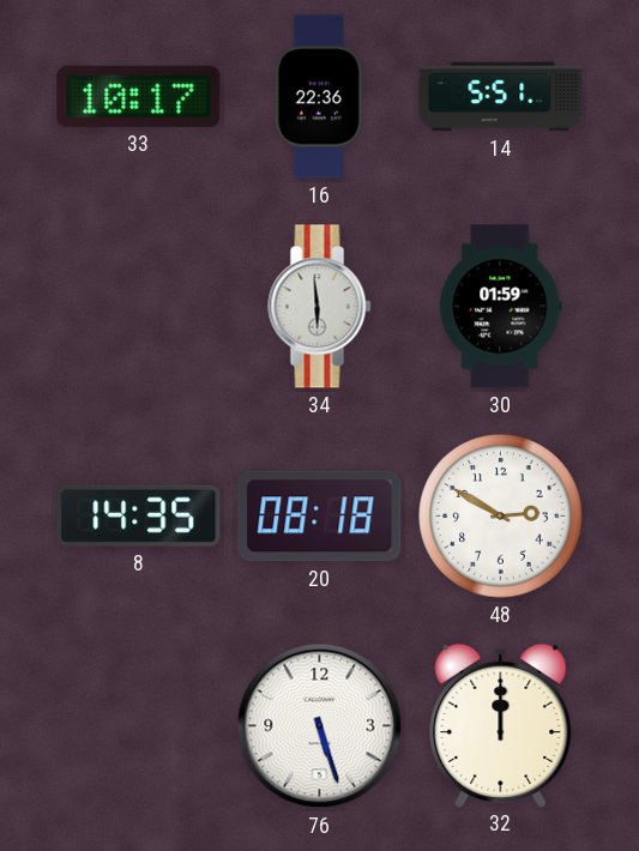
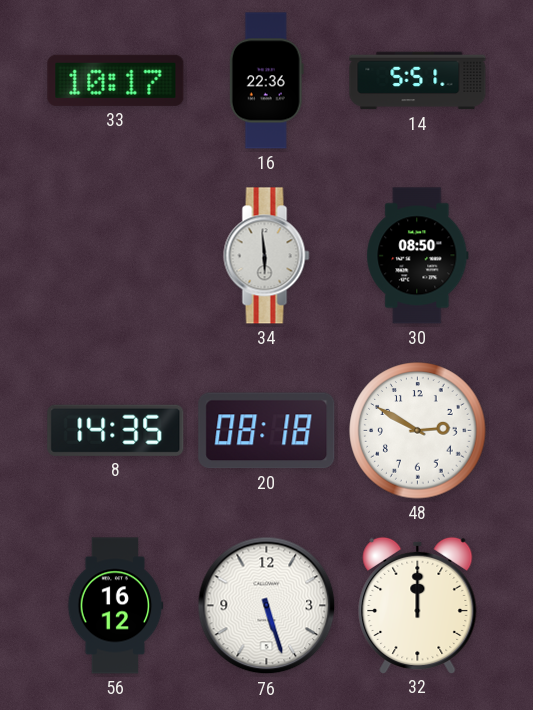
30: 01:59 -> 08:50 (418, 256)
56: none -> 16:12 (115, 606)
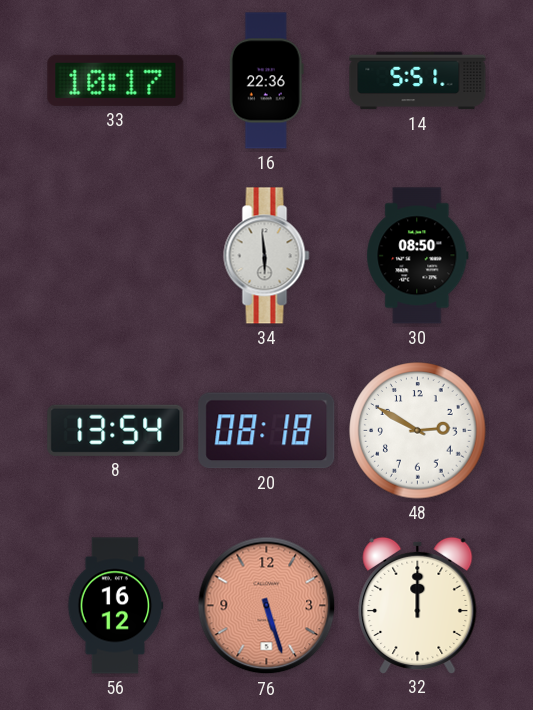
8: 14:35 -> 13:54 (116, 430)
76 dial: white -> salmon (267, 606)
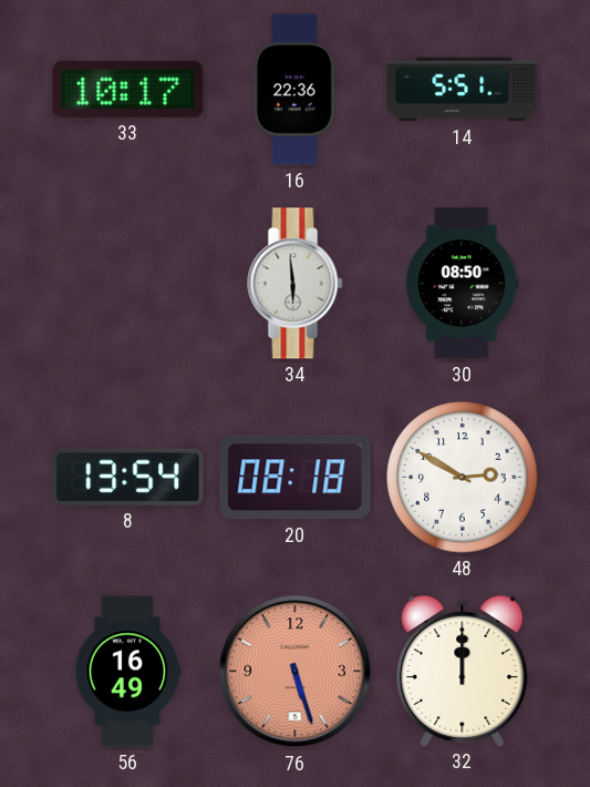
56: 16:12 -> 16:49 (127, 672)
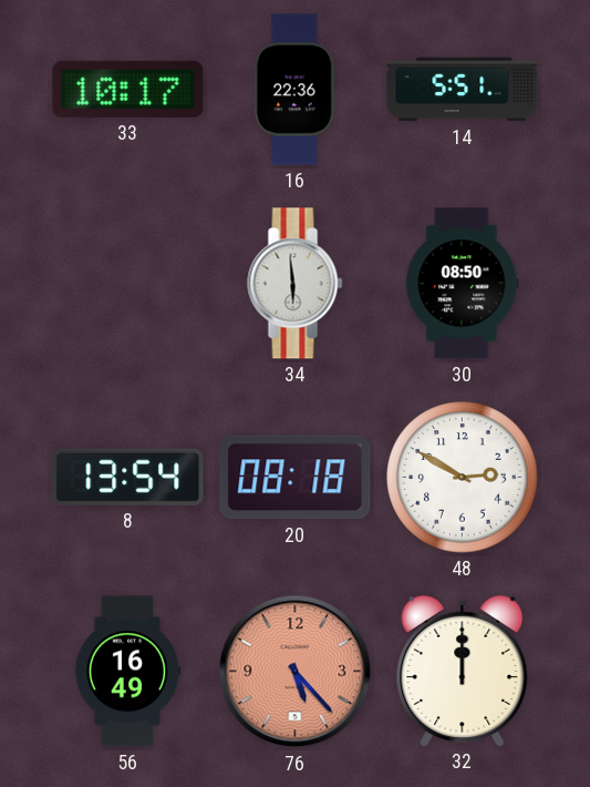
76: 5:27 -> 5:23 (296, 672)
